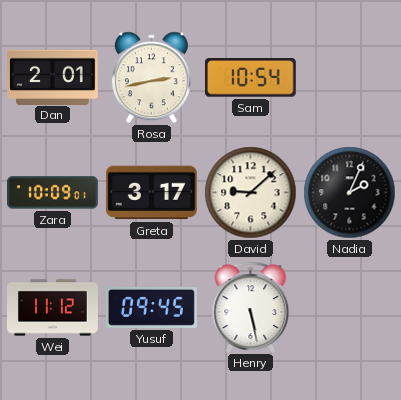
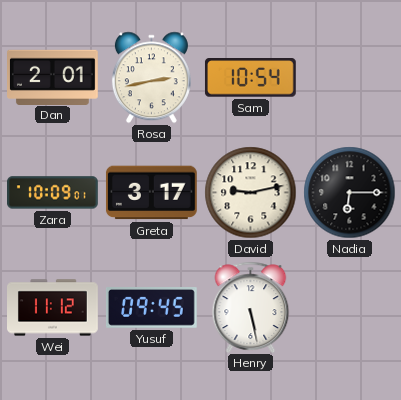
David: 9:08 -> 9:13 (251, 193)
Nadia: 2:04 -> 6:15 (350, 193)
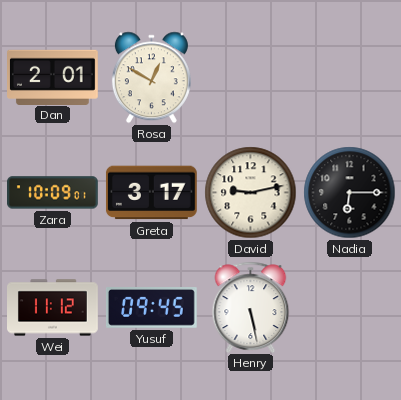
Rosa: 2:43 -> 12:50 (151, 78)
Sam: 10:54 -> none (250, 78)
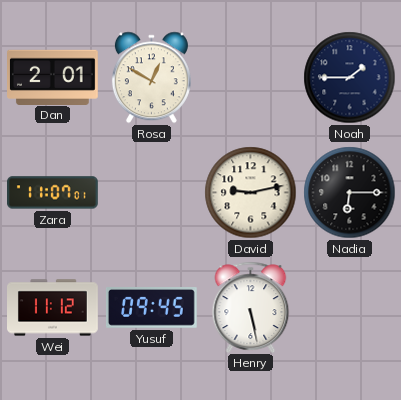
Noah: none -> 1:45 (350, 78)
Zara: 10:09 -> 11:07 (53, 193)
Greta: 3:17 -> none (151, 193)
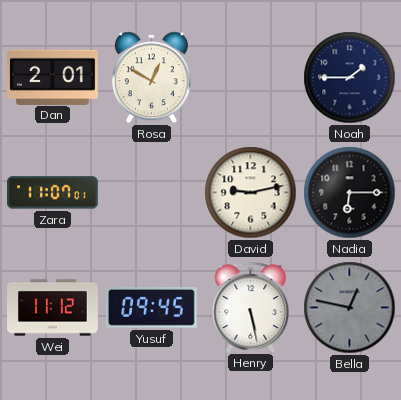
Bella: none -> 12:47 (350, 308)
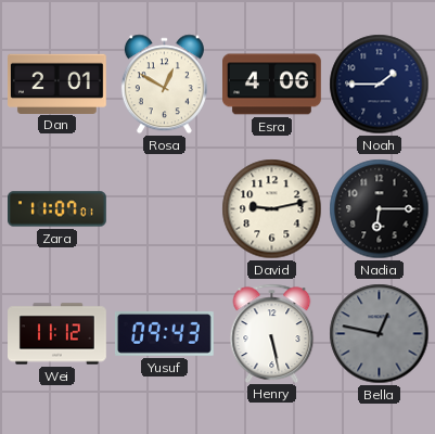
Esra: none -> 4:06 (272, 85)
Yusuf: 09:45 -> 09:43 (165, 334)
